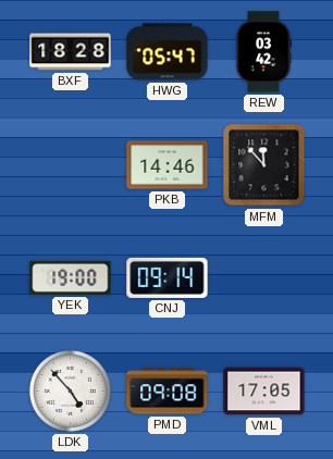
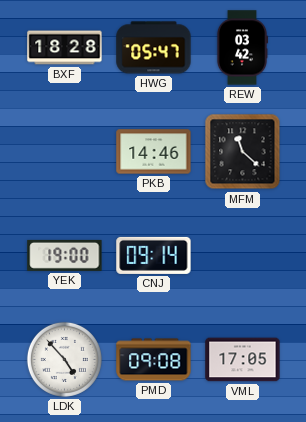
MFM: 11:53 -> 11:22 (243, 152)
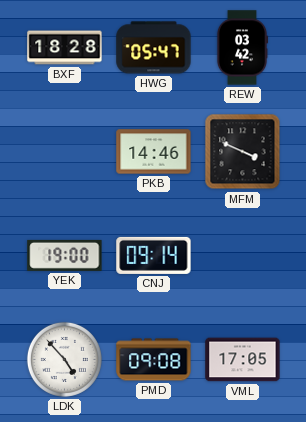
MFM: 11:22 -> 3:49 (243, 152)
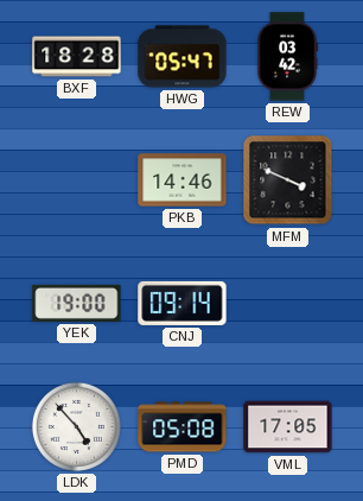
PMD: 09:08 -> 05:08 (183, 427)
